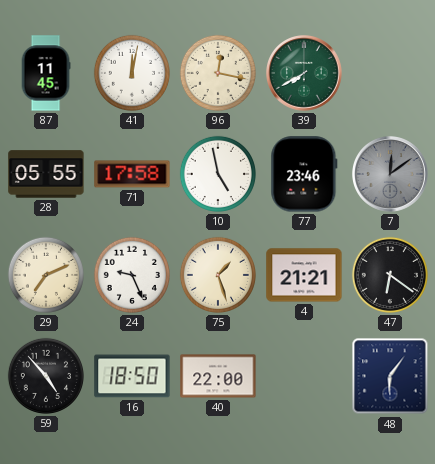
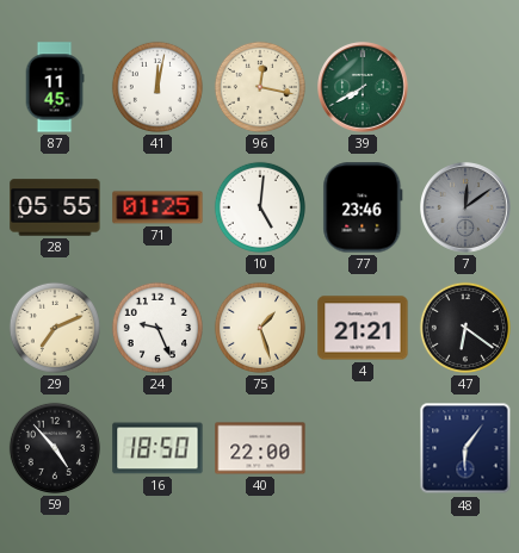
71: 17:58 -> 01:25 (157, 207)
10: 4:58 -> 5:01 (260, 207)
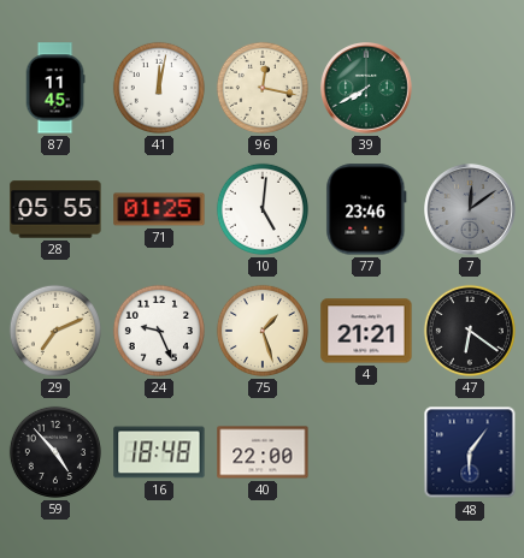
16: 18:50 -> 18:48 (159, 452)
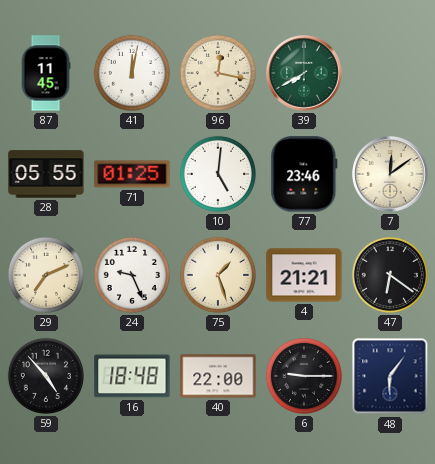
7 dial: grey -> cream (391, 175)
6: none -> 9:15 (304, 376)
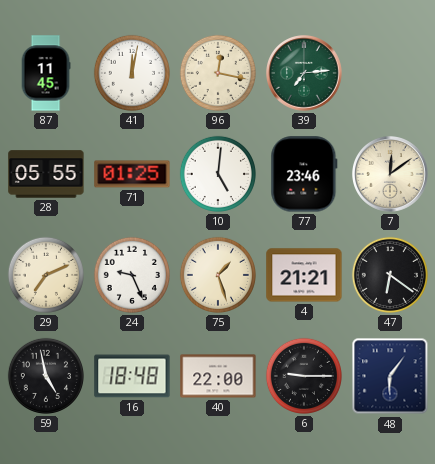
39: 7:40 -> 7:14 (305, 74)
59: 4:53 -> 4:58 (46, 376)
